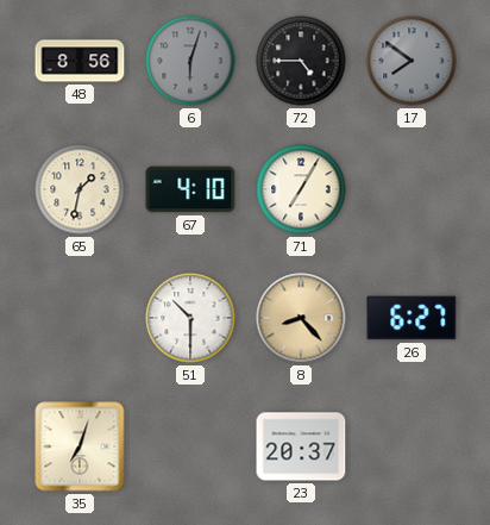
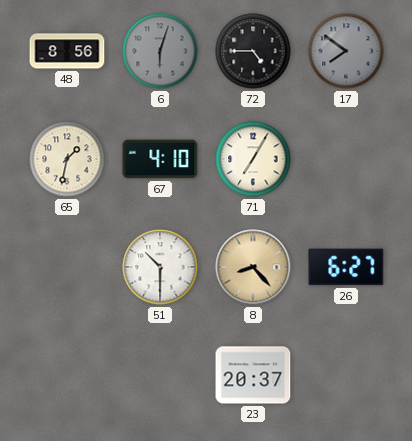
35: 7:03 -> none (80, 446)
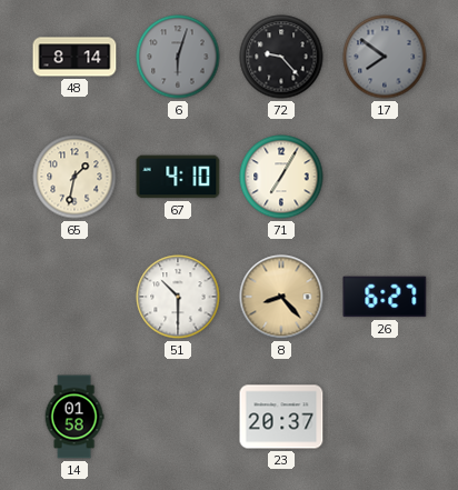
48: 8:56 -> 8:14 (74, 57)
72: 4:45 -> 9:23 (281, 57)
14: none -> 01:58 (74, 417)
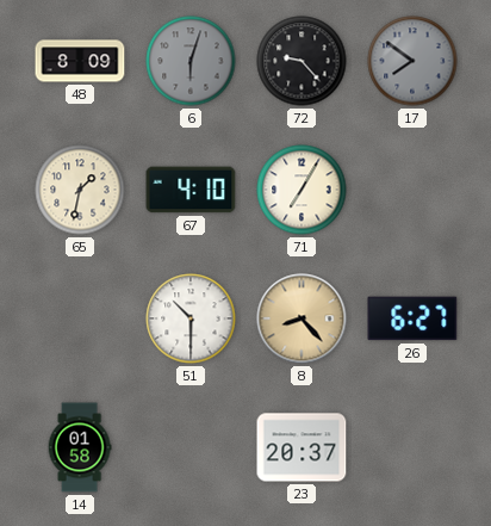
48: 8:14 -> 8:09 (80, 61)
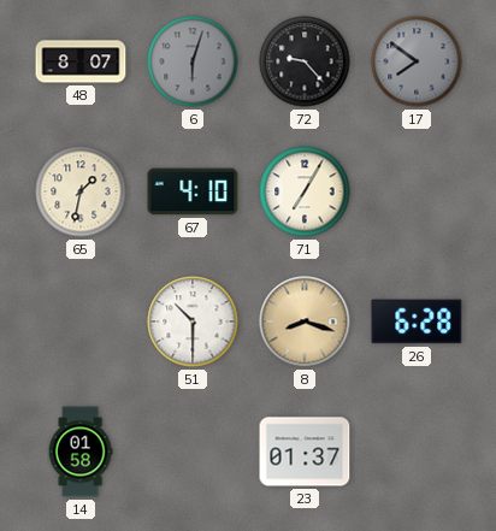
48: 8:09 -> 8:07 (81, 61)
8: 8:23 -> 8:18 (305, 321)
26: 6:27 -> 6:28 (417, 321)
23: 20:37 -> 01:37 (305, 452)
